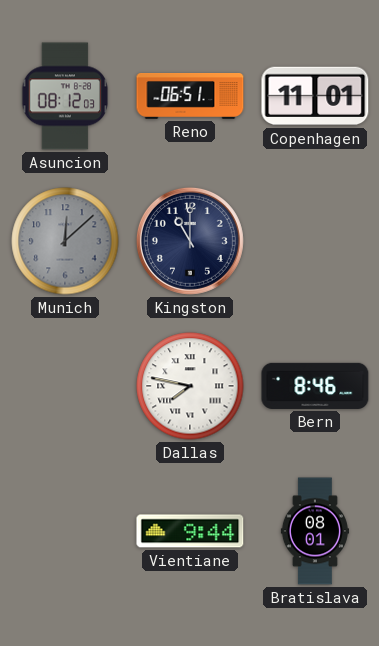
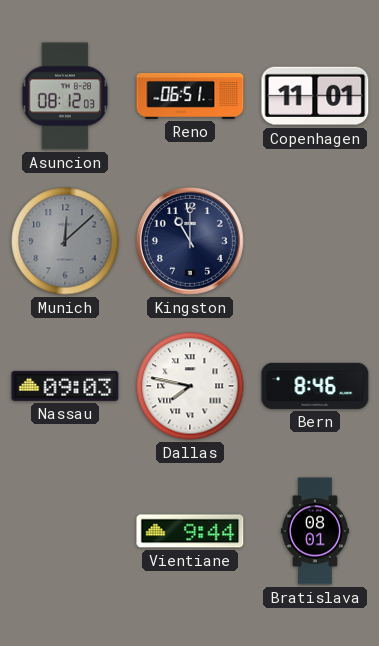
Nassau: none -> 09:03 (65, 386)
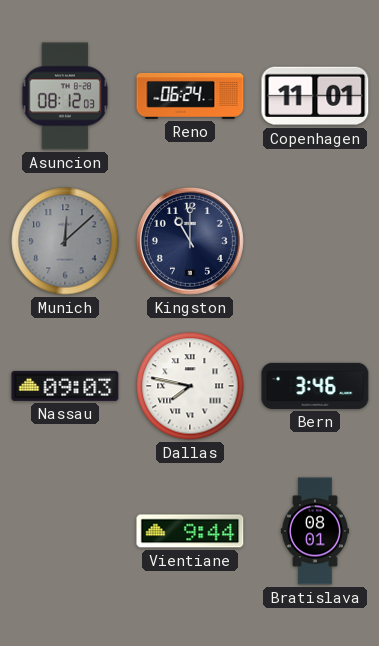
Reno: 06:51 -> 06:24 (190, 97)
Bern: 8:46 -> 3:46 (315, 386)
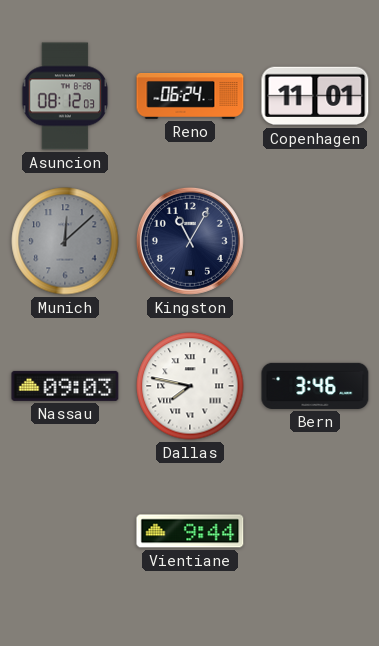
Kingston: 11:00 -> 11:05 (190, 241)
Bratislava: 08:01 -> none (315, 531)
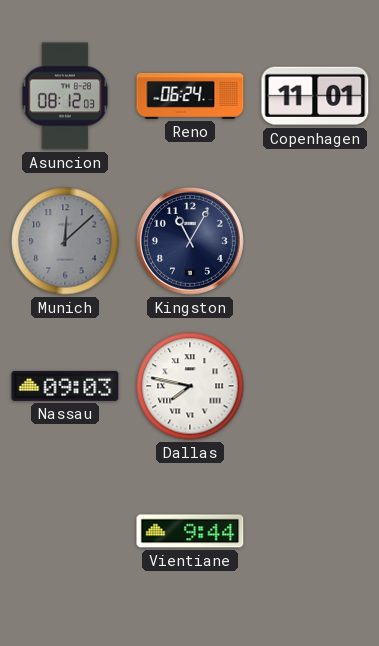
Bern: 3:46 -> none (315, 386)
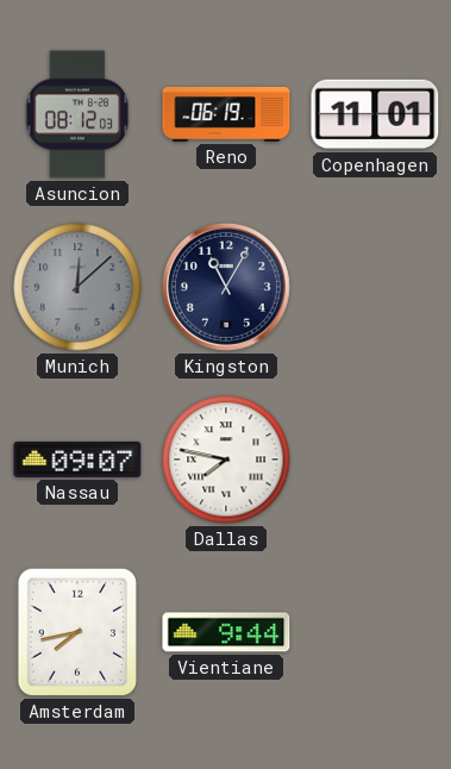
Reno: 06:24 -> 06:19 (226, 115)
Nassau: 09:03 -> 09:07 (77, 459)
Amsterdam: none -> 7:43 (77, 632)
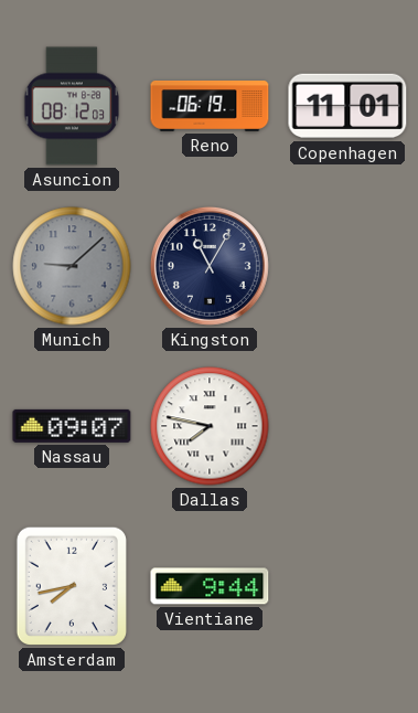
Munich: 12:08 -> 9:08 (72, 266)
